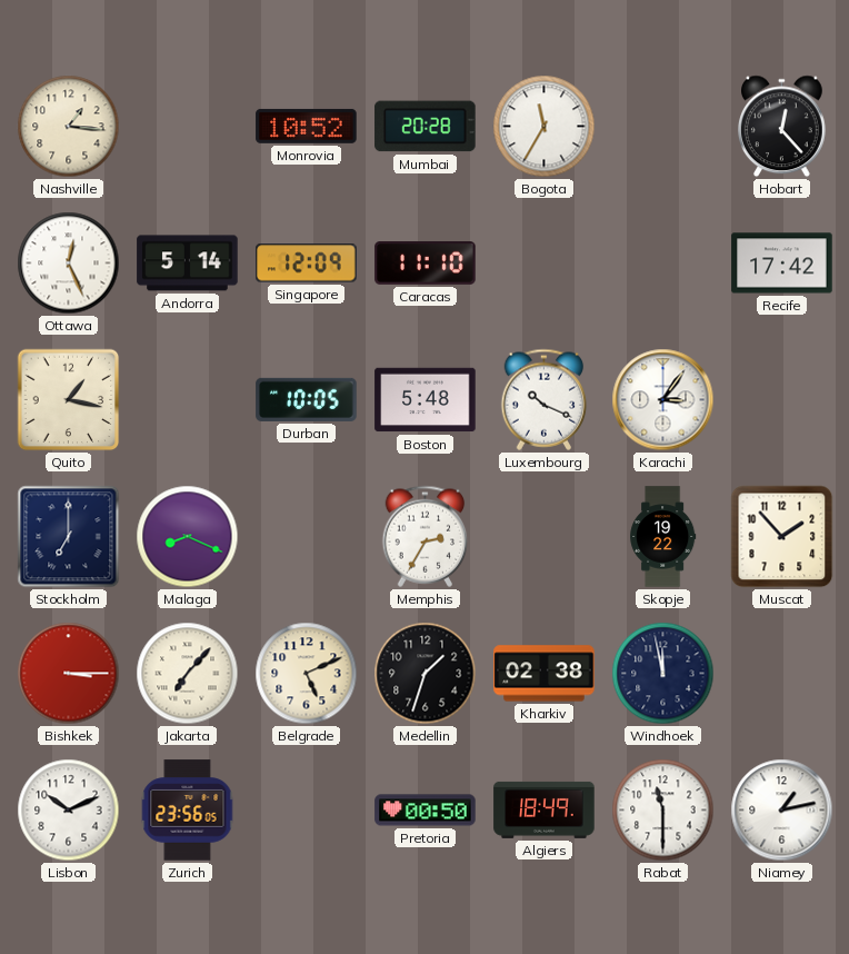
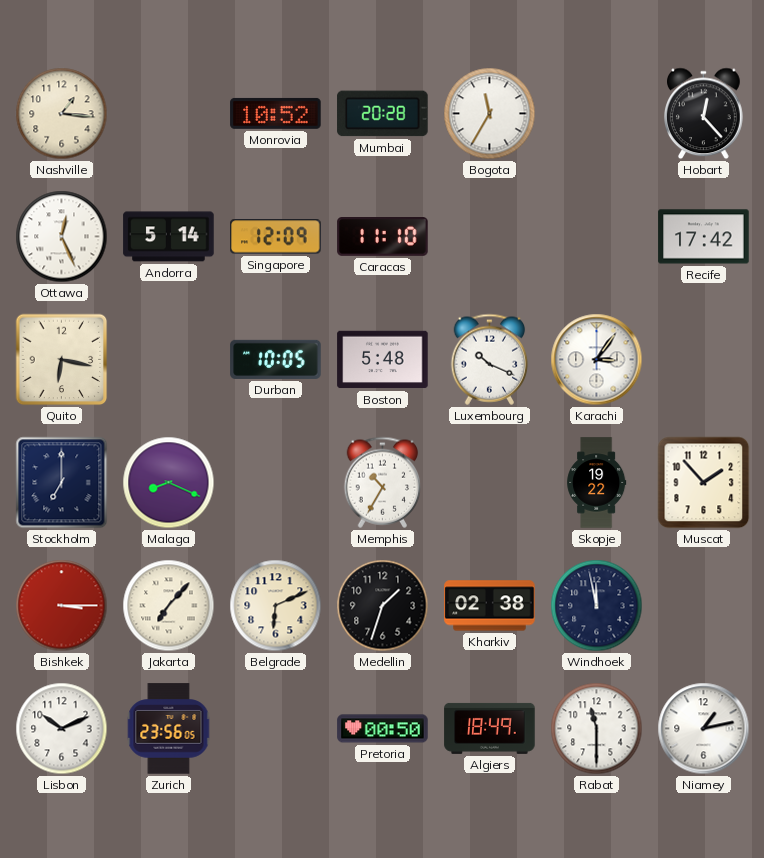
Quito: 1:17 -> 6:17 (62, 360)
Memphis: 2:35 -> 10:35 (383, 482)
Belgrade: 5:11 -> 6:11 (276, 606)
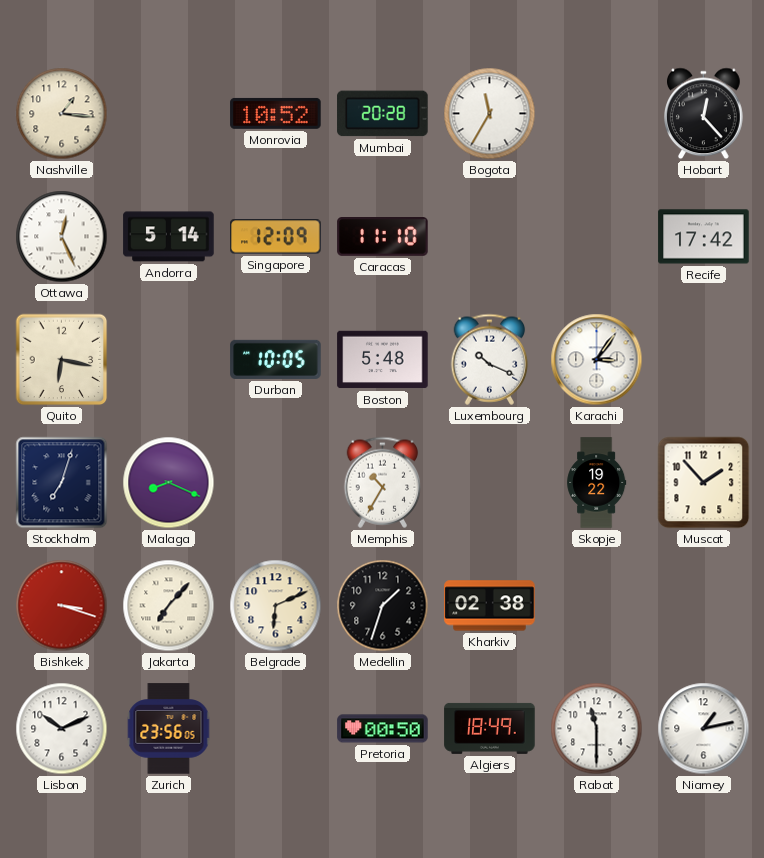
Stockholm: 7:00 -> 7:03 (62, 483)
Bishkek: 3:15 -> 3:18 (62, 606)
Windhoek: 11:58 -> none (597, 606)
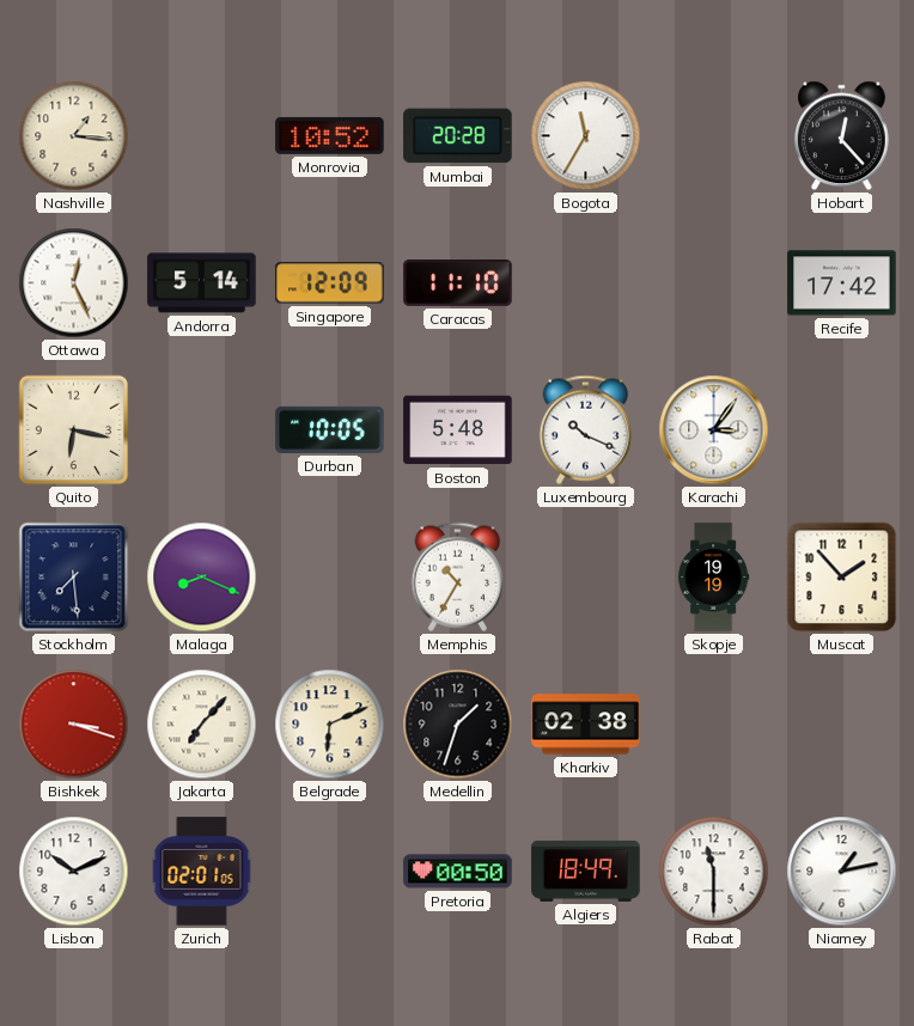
Stockholm: 7:03 -> 7:29 (74, 578)
Skopje: 19:22 -> 19:19 (714, 578)
Zurich: 23:56 -> 02:01 (202, 872)
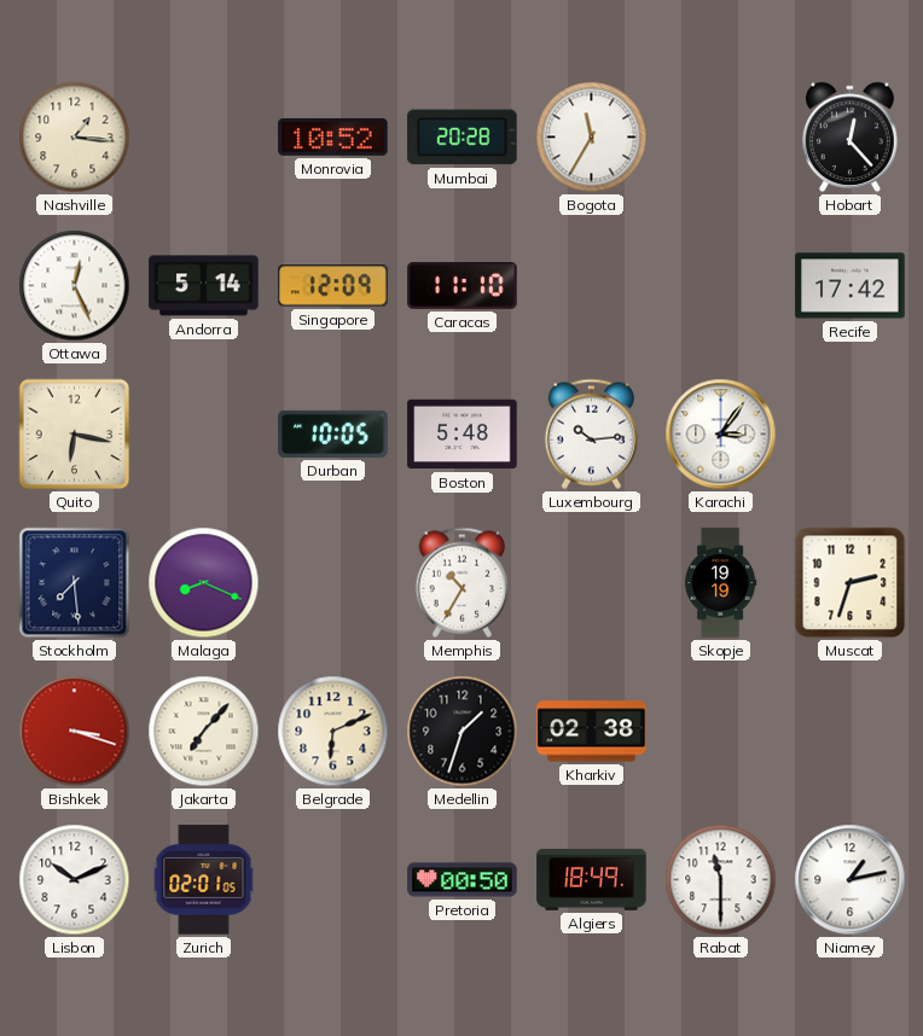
Luxembourg: 10:19 -> 10:14 (592, 433)
Muscat: 1:53 -> 2:33 (851, 583)
